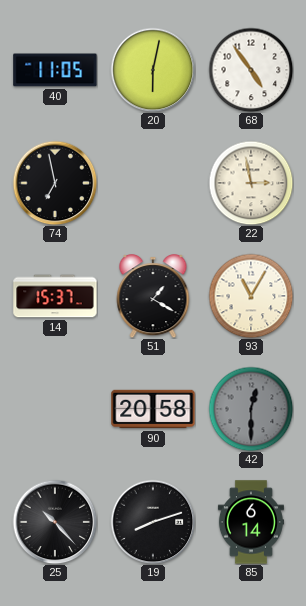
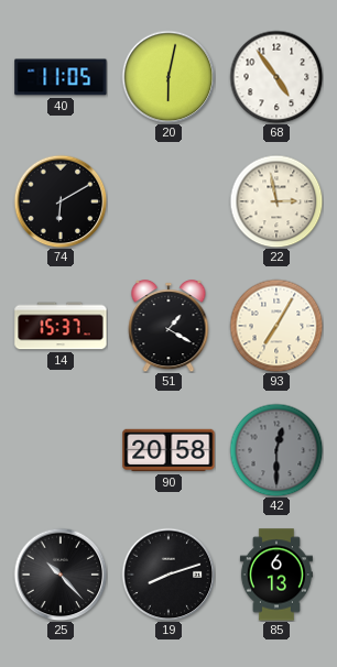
74: 6:58 -> 6:10 (61, 201)
93: 11:05 -> 7:05 (276, 326)
85: 6:14 -> 6:13 (276, 575)
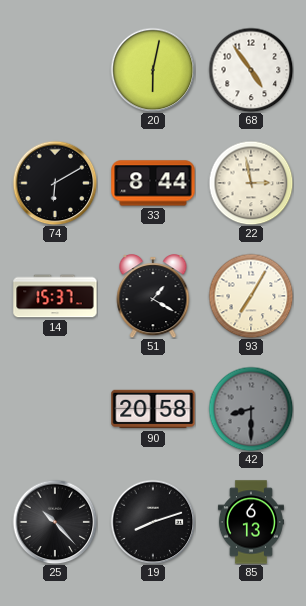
40: 11:05 -> none (61, 77)
33: none -> 8:44 (153, 183)
42: 12:30 -> 8:30 (251, 409)
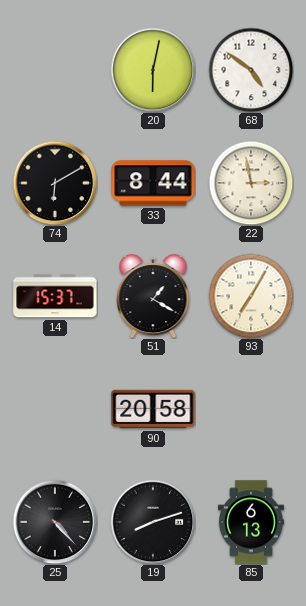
68: 4:54 -> 4:51 (251, 70)
42: 8:30 -> none (251, 409)
25: 10:23 -> 4:23 (55, 522)
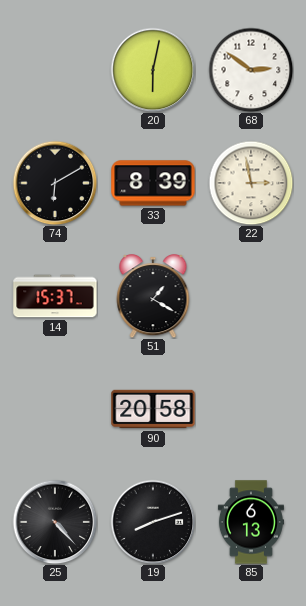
68: 4:51 -> 2:51 (251, 70)
33: 8:44 -> 8:39 (153, 183)
93: 7:05 -> none (251, 296)
